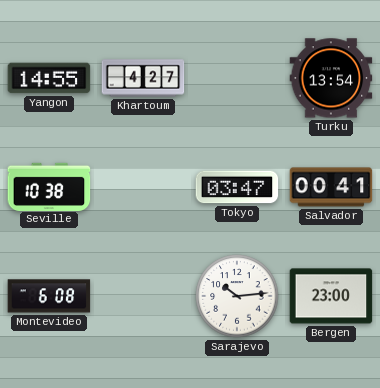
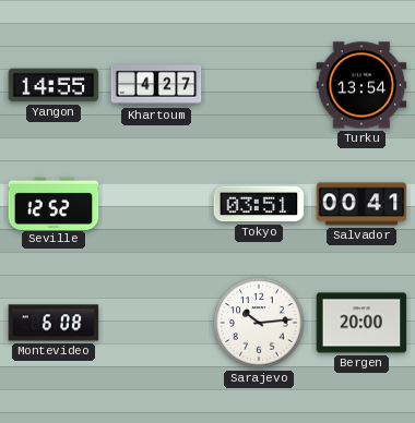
Seville: 10:38 -> 12:52 (54, 203)
Tokyo: 03:47 -> 03:51 (259, 204)
Bergen: 23:00 -> 20:00 (361, 323)
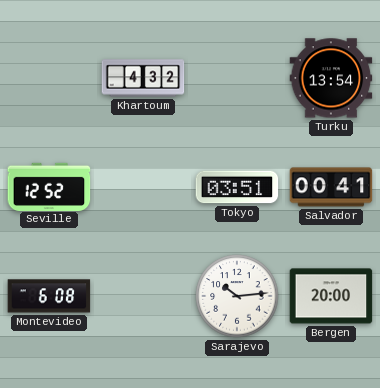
Yangon: 14:55 -> none (54, 85)
Khartoum: 4:27 -> 4:32 (143, 78)
